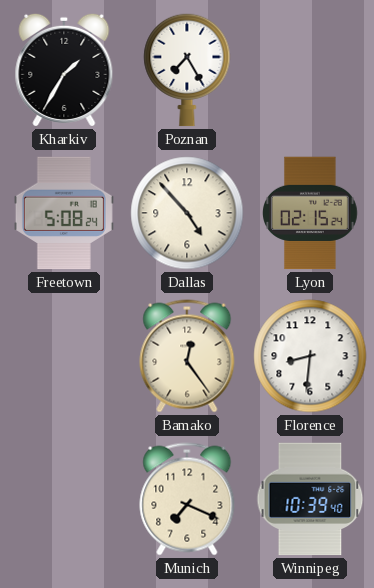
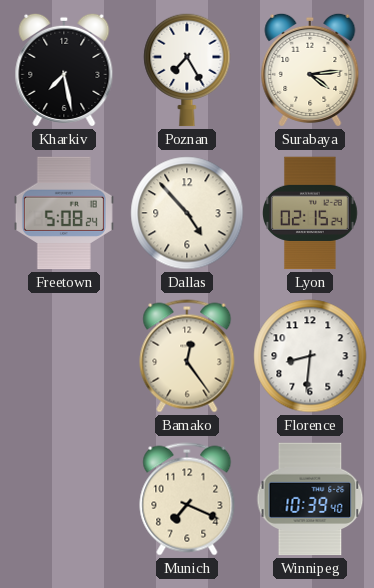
Kharkiv: 1:35 -> 7:28 (64, 70)
Surabaya: none -> 4:14 (310, 70)
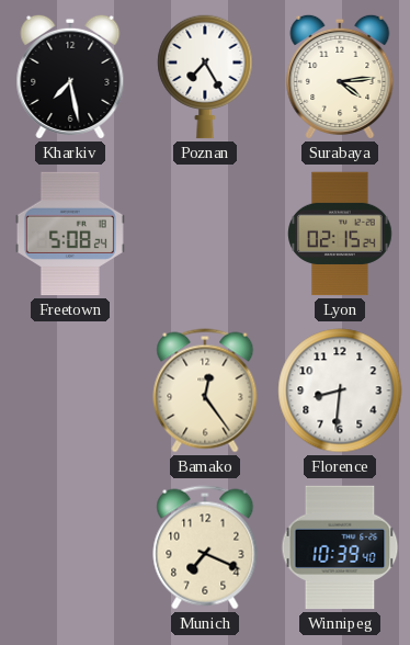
Dallas: 4:53 -> none (187, 213)
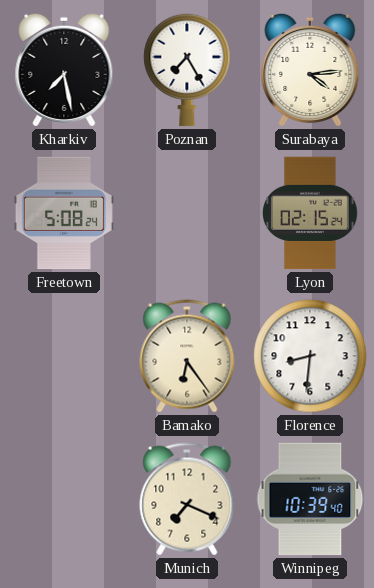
Bamako: 12:24 -> 6:24 (187, 356)
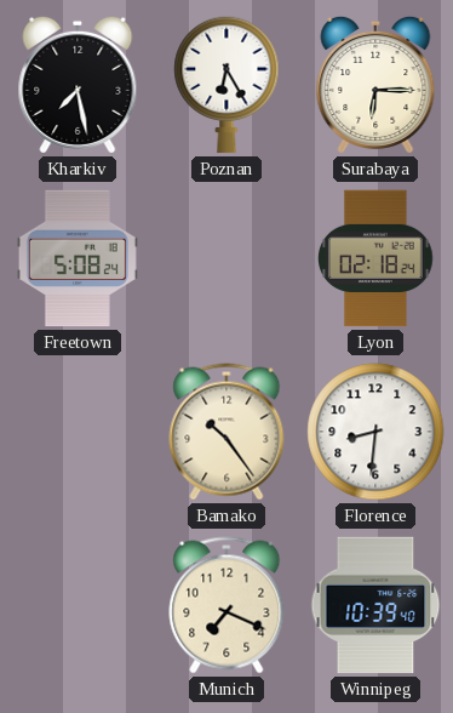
Poznan: 7:25 -> 6:25 (226, 85)
Surabaya: 4:14 -> 6:15 (375, 85)
Lyon: 02:15 -> 02:18 (377, 258)
Bamako: 6:24 -> 10:24 (226, 432)
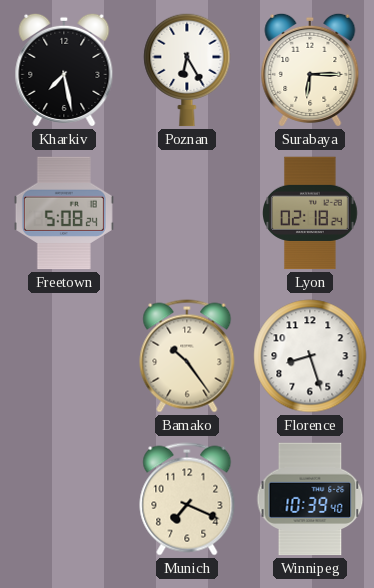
Florence: 8:31 -> 8:27 (310, 356)
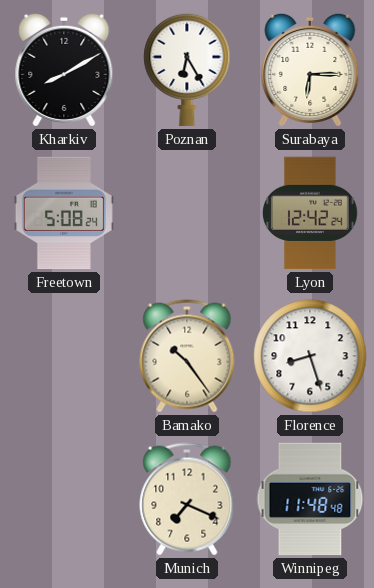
Kharkiv: 7:28 -> 8:10 (64, 70)
Lyon: 02:18 -> 12:42 (311, 213)
Winnipeg: 10:39 -> 11:48 (310, 499)
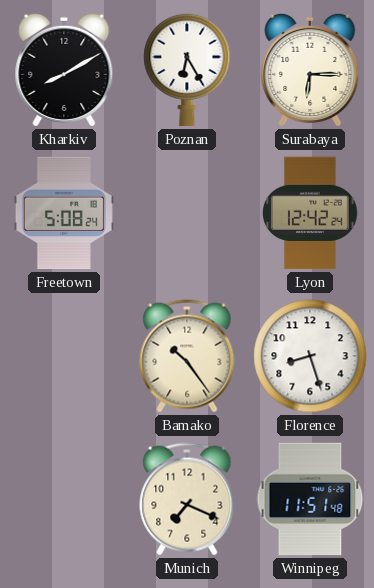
Winnipeg: 11:48 -> 11:51 (310, 499)
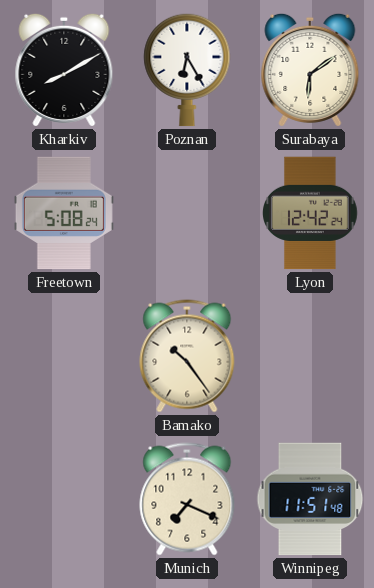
Surabaya: 6:15 -> 6:09 (310, 70)
Florence: 8:27 -> none (310, 356)
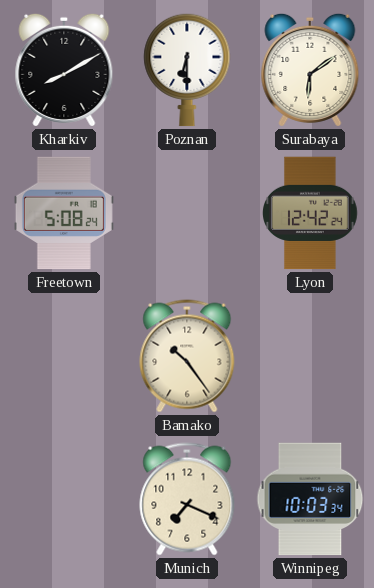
Poznan: 6:25 -> 6:30 (187, 70)
Winnipeg: 11:51 -> 10:03 (310, 499)
